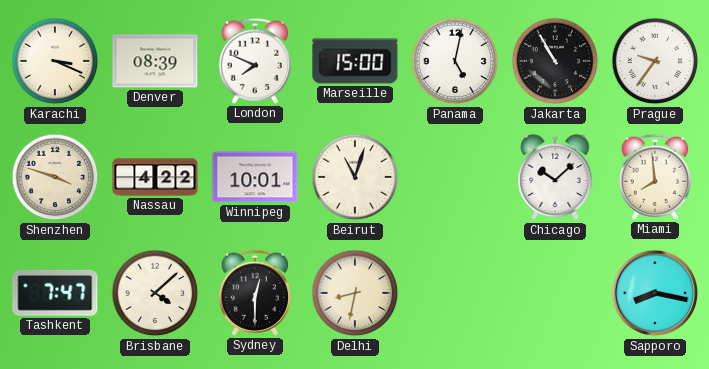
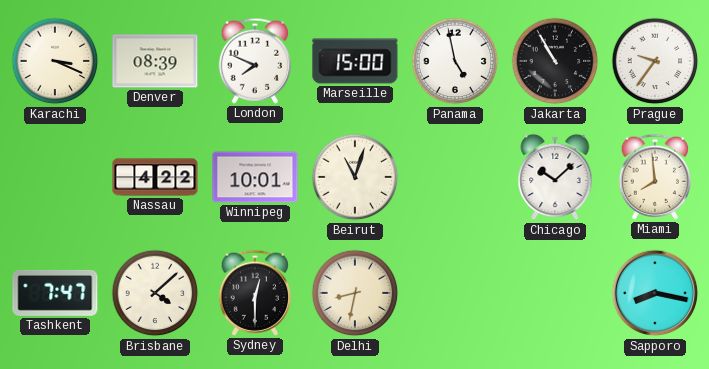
Panama: 5:02 -> 4:58 (455, 61)
Shenzhen: 3:48 -> none (55, 177)
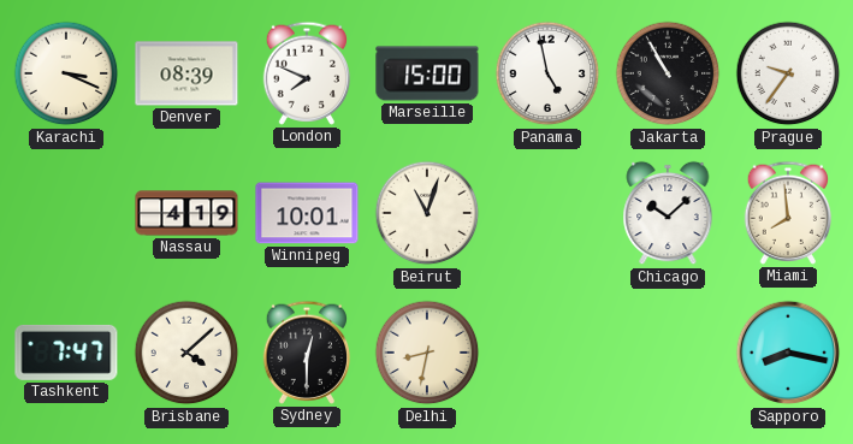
Nassau: 4:22 -> 4:19 (186, 213)
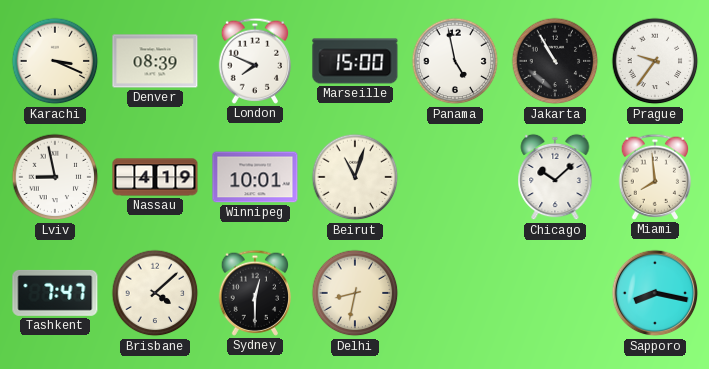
Lviv: none -> 8:58 (55, 177)
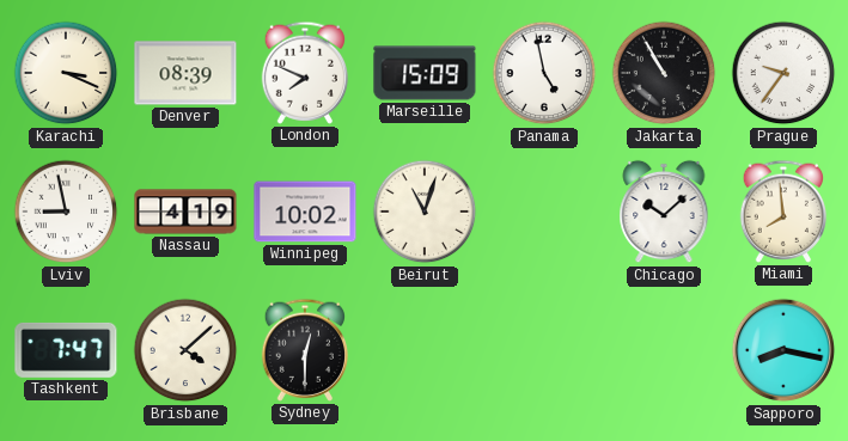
Marseille: 15:00 -> 15:09 (425, 73)
Winnipeg: 10:01 -> 10:02 (305, 212)
Delhi: 8:32 -> none (355, 293)
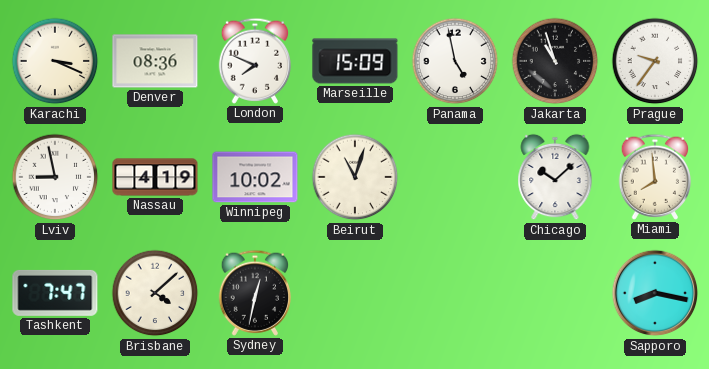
Denver: 08:39 -> 08:36 (155, 61)
Jakarta: 10:55 -> 10:57 (555, 61)
Sydney: 12:30 -> 12:32 (255, 293)
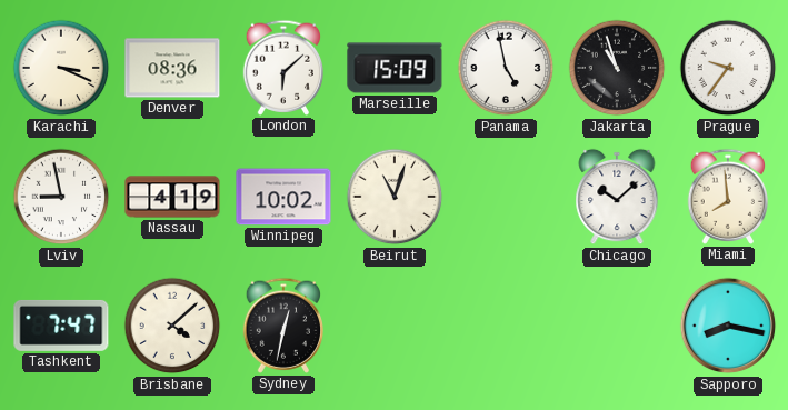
London: 7:49 -> 6:08 (283, 68)
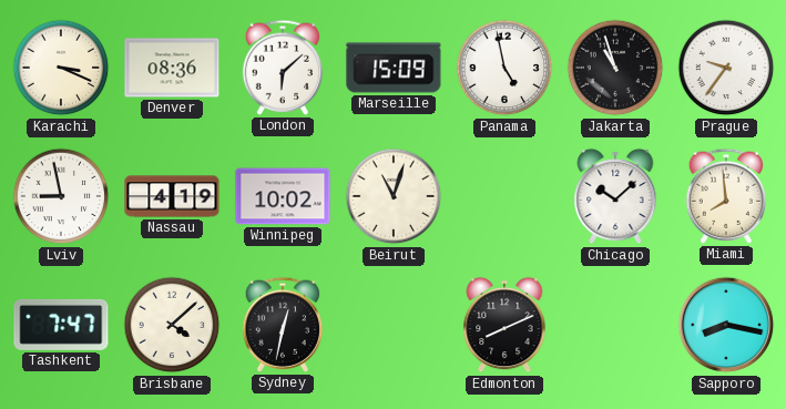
Edmonton: none -> 8:11 (504, 325)
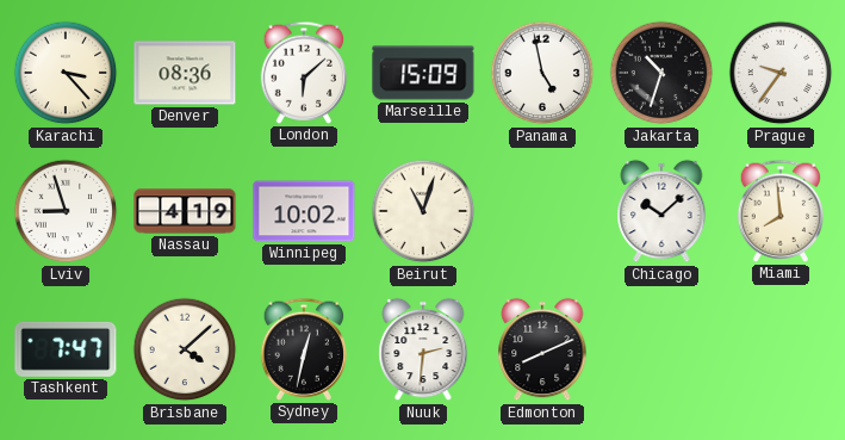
Karachi: 3:19 -> 3:23 (66, 73)
Jakarta: 10:57 -> 10:33 (661, 73)
Lviv: 8:58 -> 8:57 (66, 211)
Nuuk: none -> 2:31 (423, 349)
Sapporo: 8:17 -> none (726, 325)
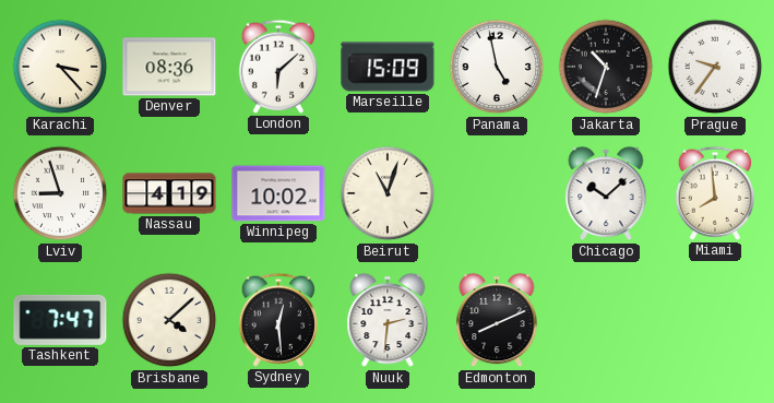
Sydney: 12:32 -> 12:29 (278, 320)
